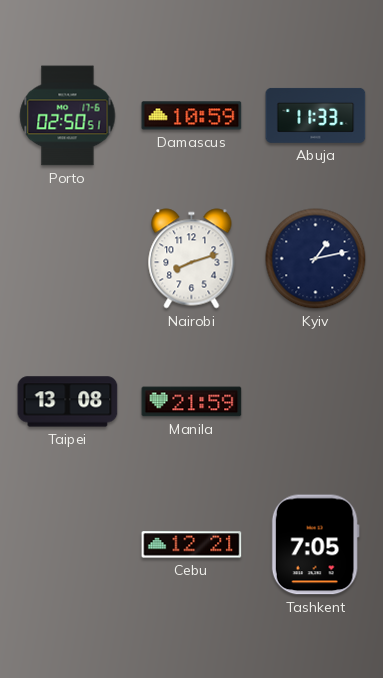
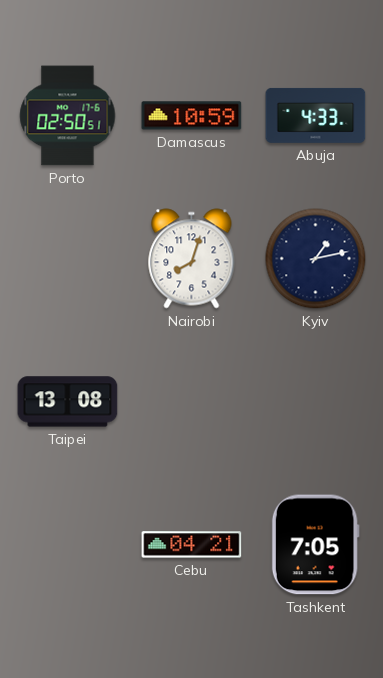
Abuja: 11:33 -> 4:33 (316, 115)
Nairobi: 8:12 -> 8:03 (192, 259)
Manila: 21:59 -> none (192, 402)
Cebu: 12:21 -> 04:21 (192, 545)
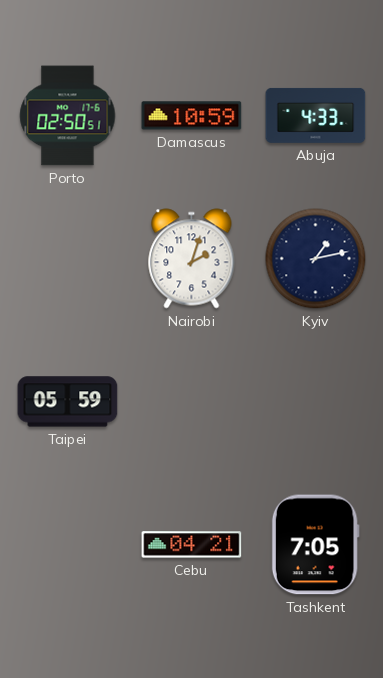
Nairobi: 8:03 -> 2:03 (192, 259)
Taipei: 13:08 -> 05:59 (68, 402)
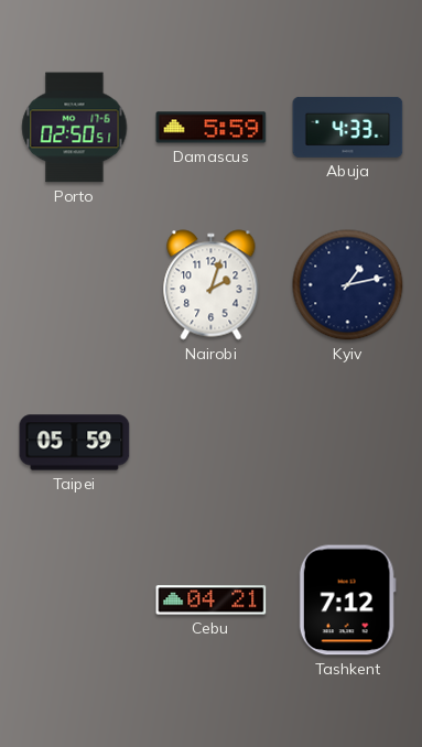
Damascus: 10:59 -> 5:59 (212, 128)
Tashkent: 7:05 -> 7:12 (347, 600)
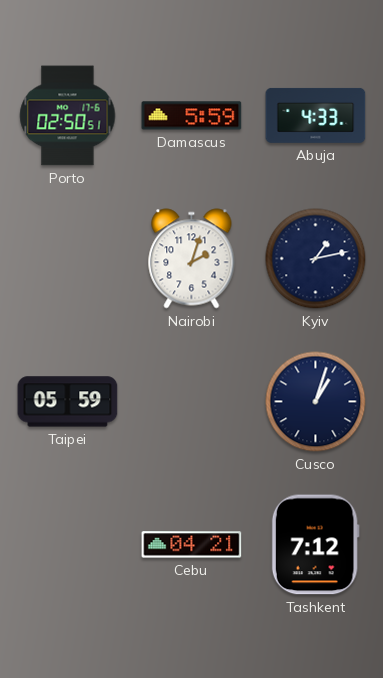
Cusco: none -> 1:03 (316, 402)
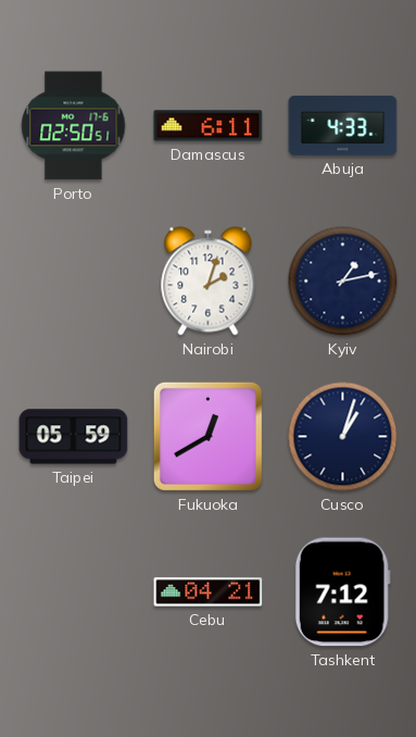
Damascus: 5:59 -> 6:11 (209, 126)
Fukuoka: none -> 12:40 (207, 436)
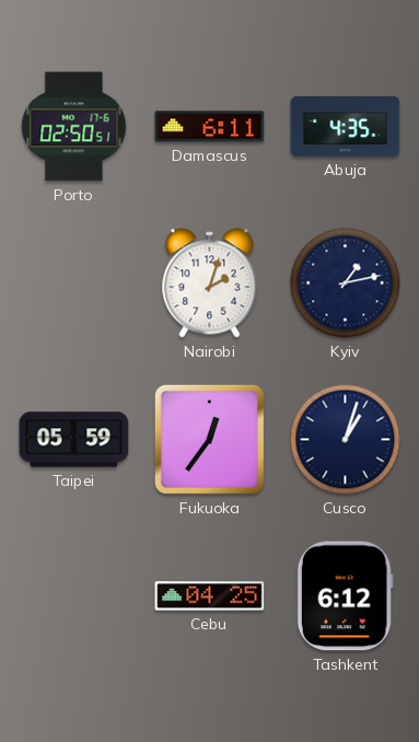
Abuja: 4:33 -> 4:35 (346, 126)
Fukuoka: 12:40 -> 12:36 (209, 439)
Cebu: 04:21 -> 04:25 (210, 596)
Tashkent: 7:12 -> 6:12 (345, 596)
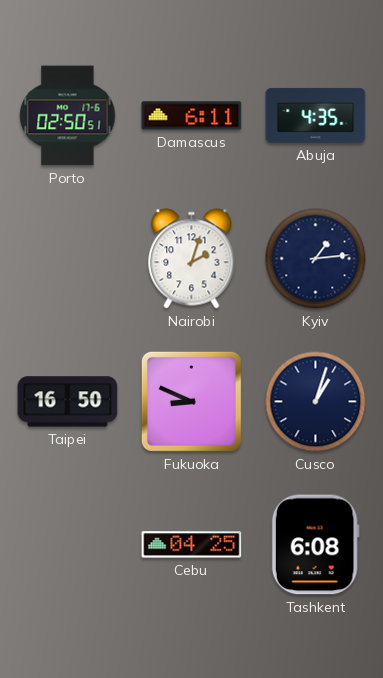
Kyiv: 1:13 -> 1:14 (316, 259)
Taipei: 05:59 -> 16:50 (68, 402)
Fukuoka: 12:36 -> 8:49 (191, 401)
Tashkent: 6:12 -> 6:08 (315, 545)
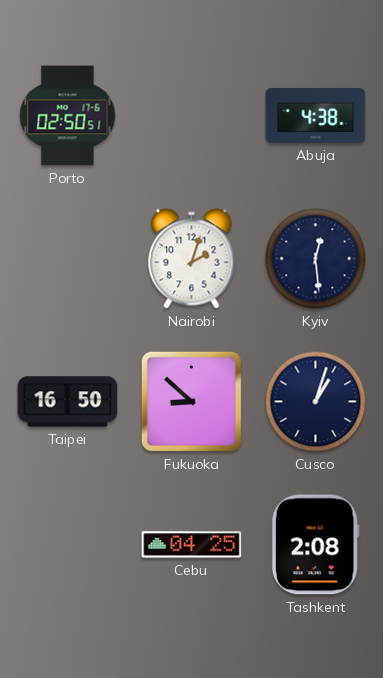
Damascus: 6:11 -> none (192, 116)
Abuja: 4:35 -> 4:38 (316, 115)
Kyiv: 1:14 -> 12:29 (316, 259)
Fukuoka: 8:49 -> 8:52 (191, 401)
Tashkent: 6:08 -> 2:08 (315, 545)
